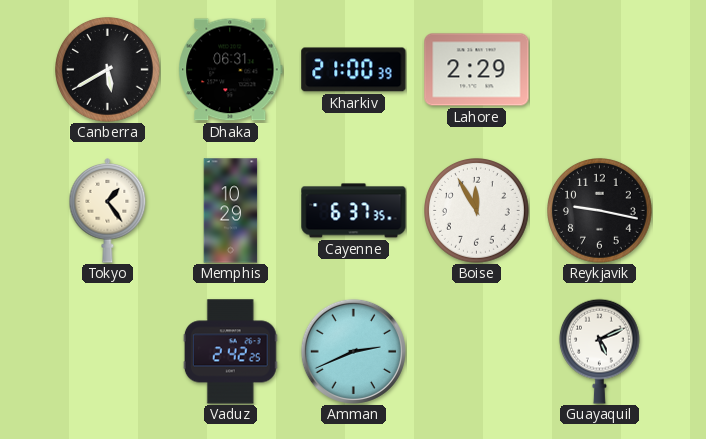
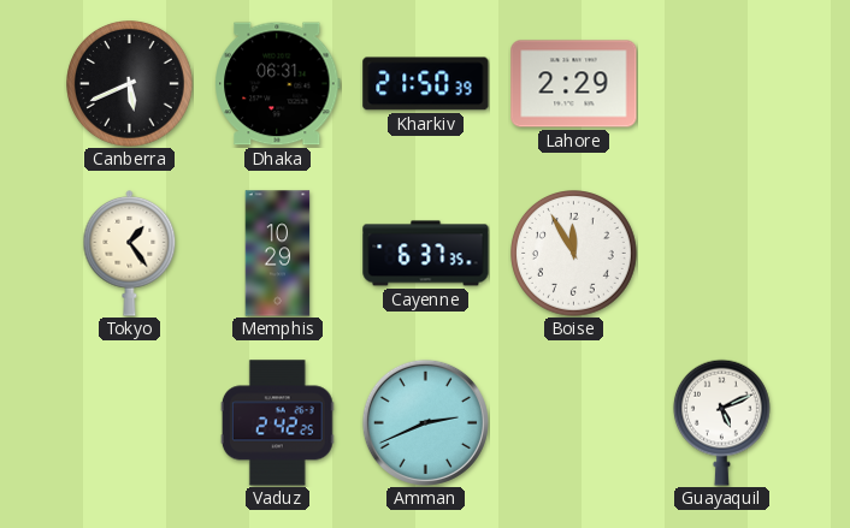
Canberra: 5:40 -> 5:41 (130, 84)
Kharkiv: 21:00 -> 21:50 (426, 84)
Reykjavik: 9:17 -> none (600, 211)
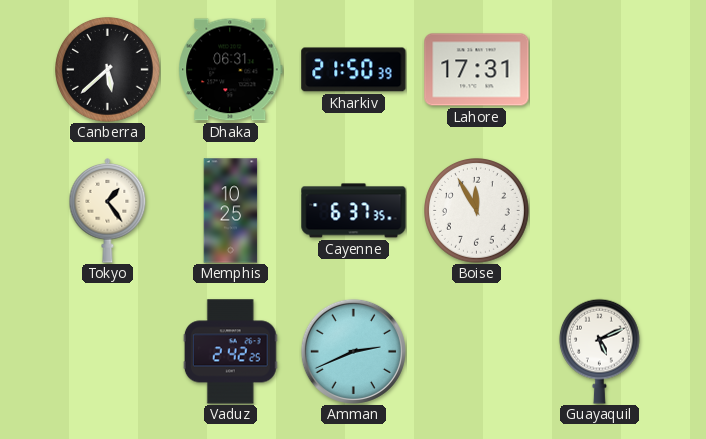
Canberra: 5:41 -> 5:38 (108, 70)
Lahore: 2:29 -> 17:31 (477, 70)
Memphis: 10:29 -> 10:25 (231, 211)
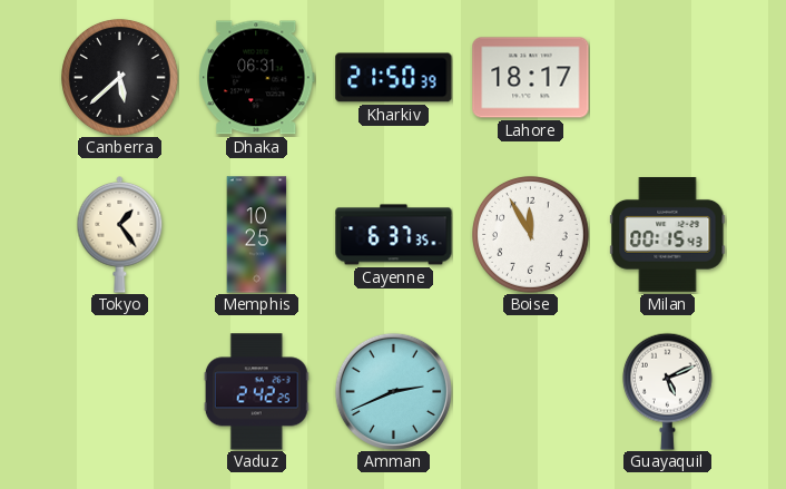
Lahore: 17:31 -> 18:17 (531, 78)
Milan: none -> 00:15 (668, 235)
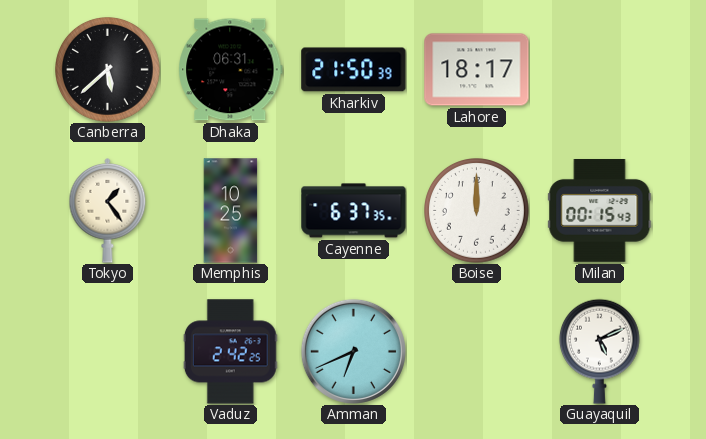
Boise: 11:55 -> 12:00 (477, 211)
Amman: 2:41 -> 6:41 (353, 351)
